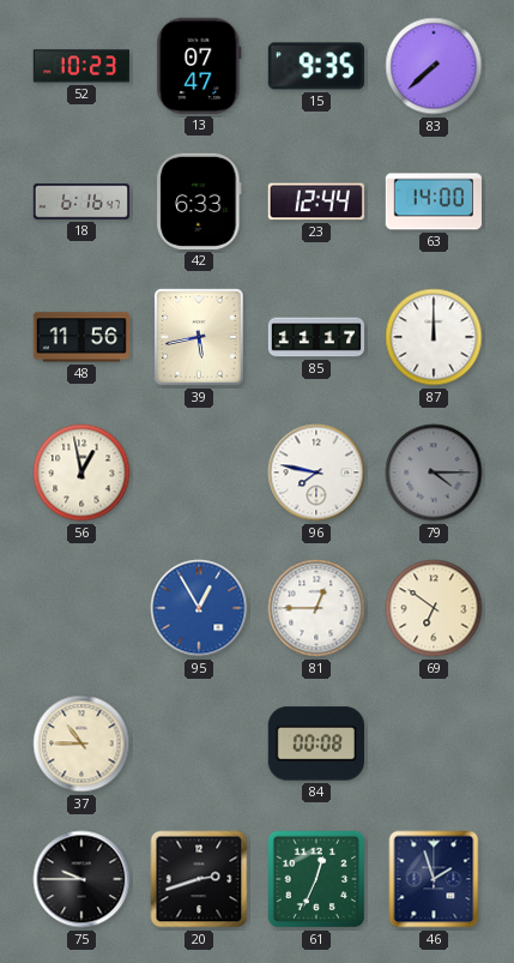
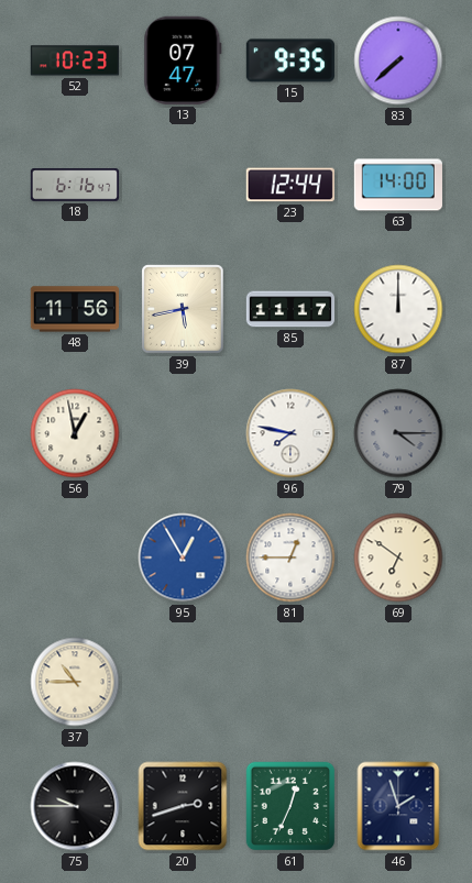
42: 6:33 -> none (199, 201)
84: 00:08 -> none (316, 744)
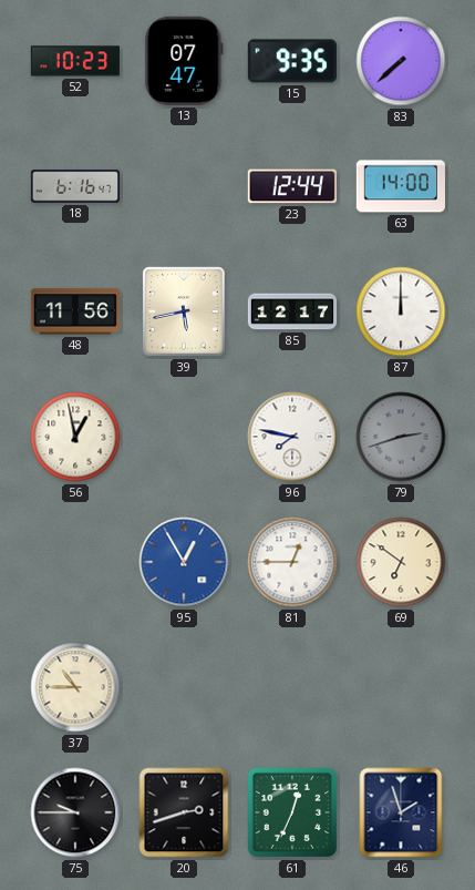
85: 11:17 -> 12:17 (292, 311)
79: 4:15 -> 2:42 (401, 437)
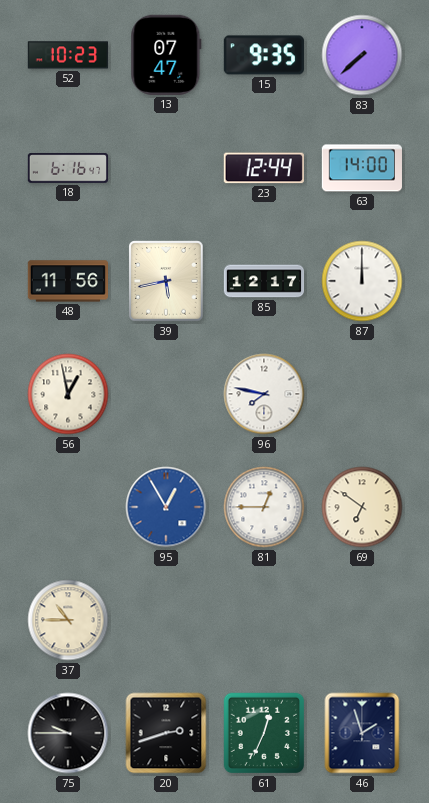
79: 2:42 -> none (401, 437)
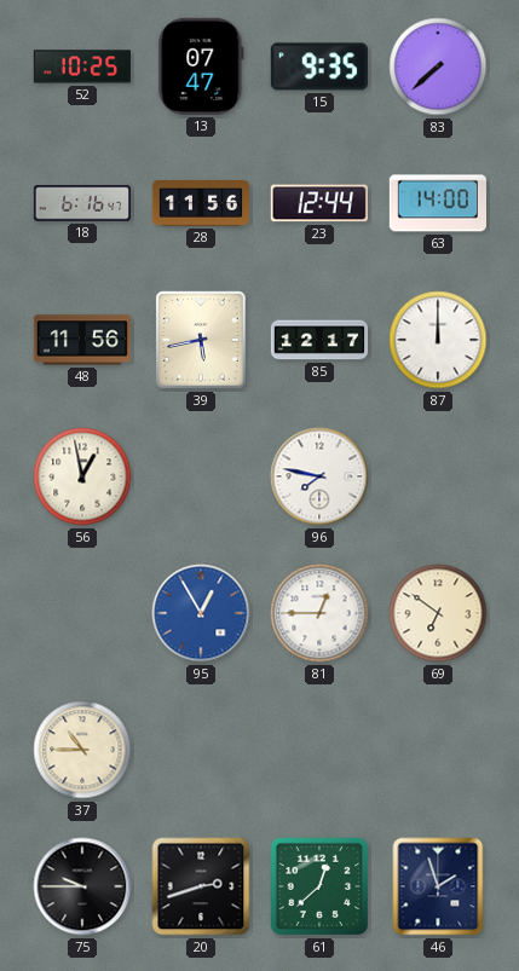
52: 10:23 -> 10:25 (81, 67)
28: none -> 11:56 (200, 203)
61: 12:34 -> 12:38 (319, 886)
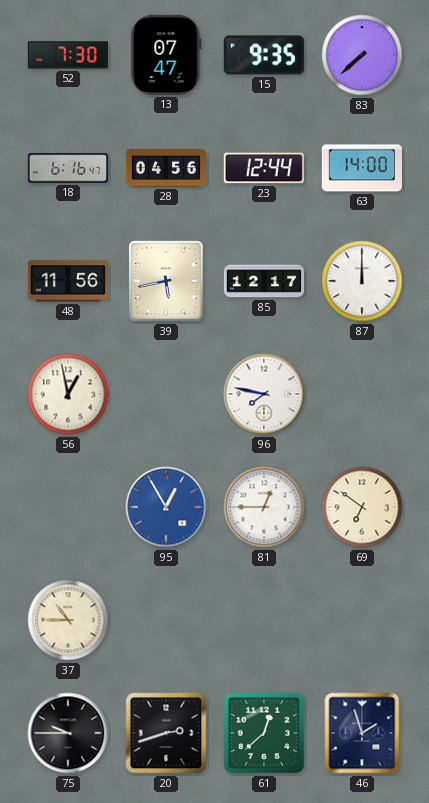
52: 10:25 -> 7:30 (67, 55)
28: 11:56 -> 04:56 (165, 168)
